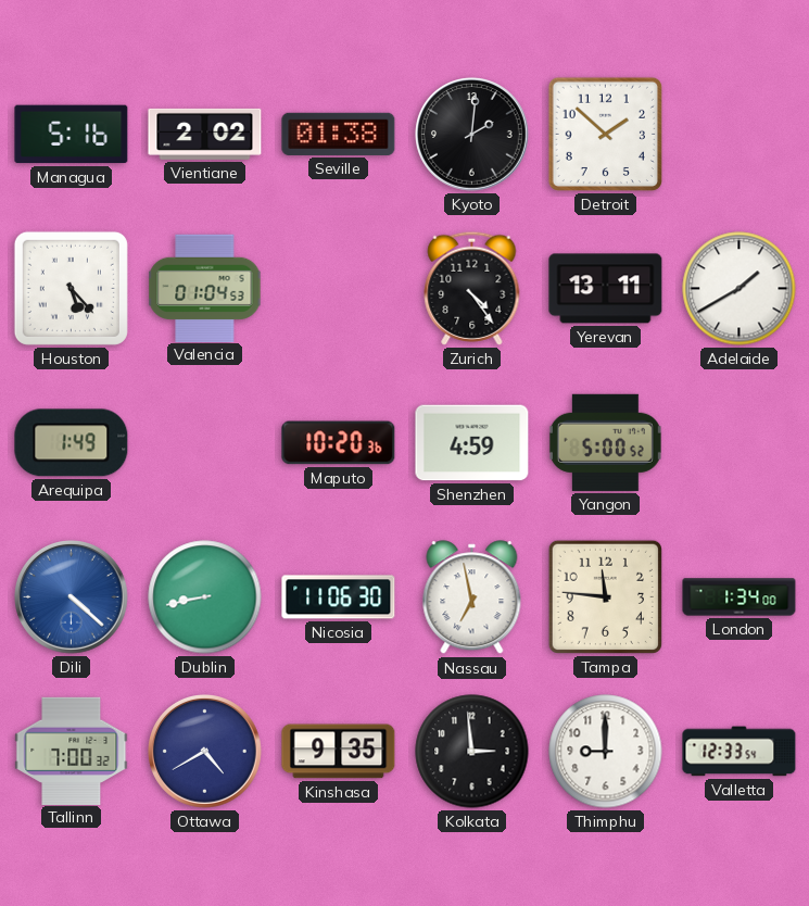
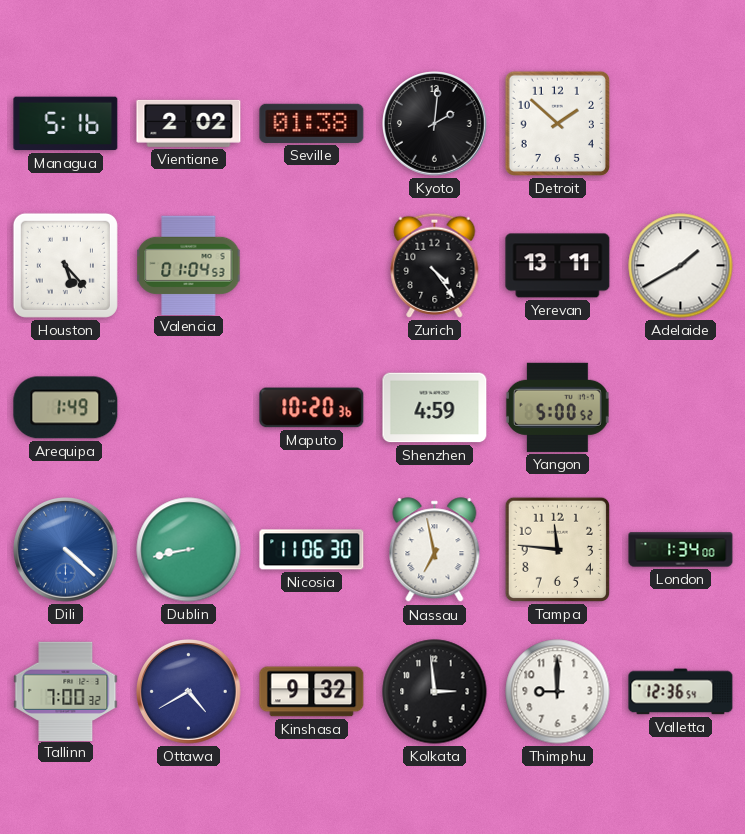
Kinshasa: 9:35 -> 9:32 (312, 692)
Valletta: 12:33 -> 12:36 (681, 692)
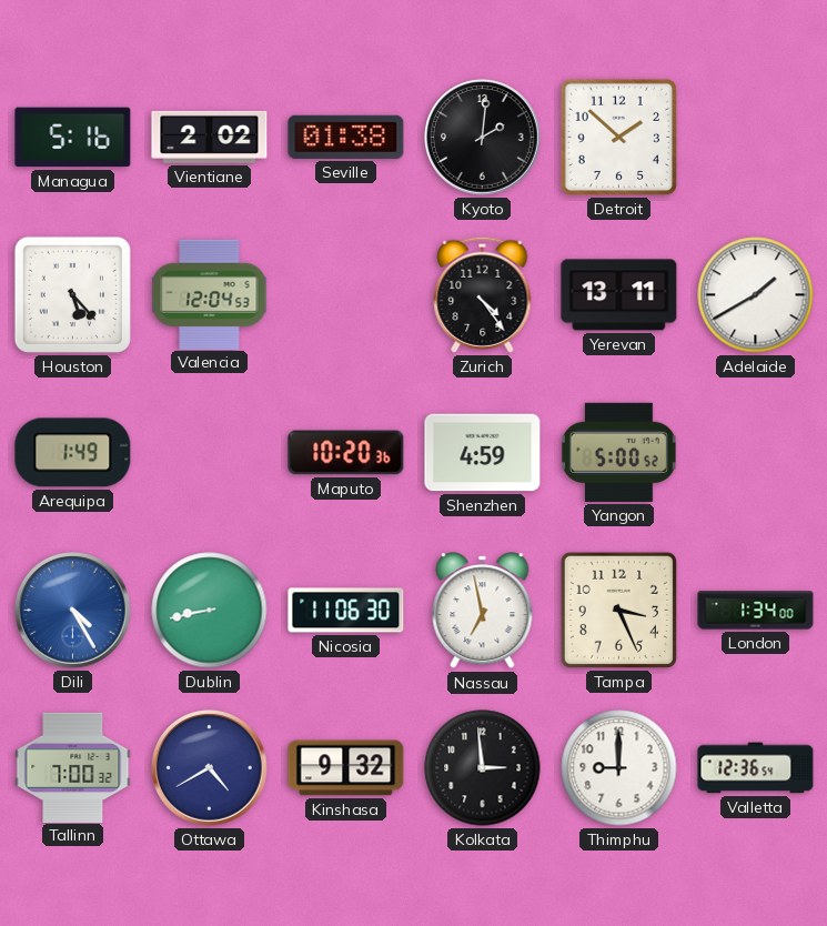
Valencia: 01:04 -> 12:04 (210, 294)
Dili: 4:22 -> 4:25 (73, 611)
Tampa: 11:46 -> 3:26 (618, 610)
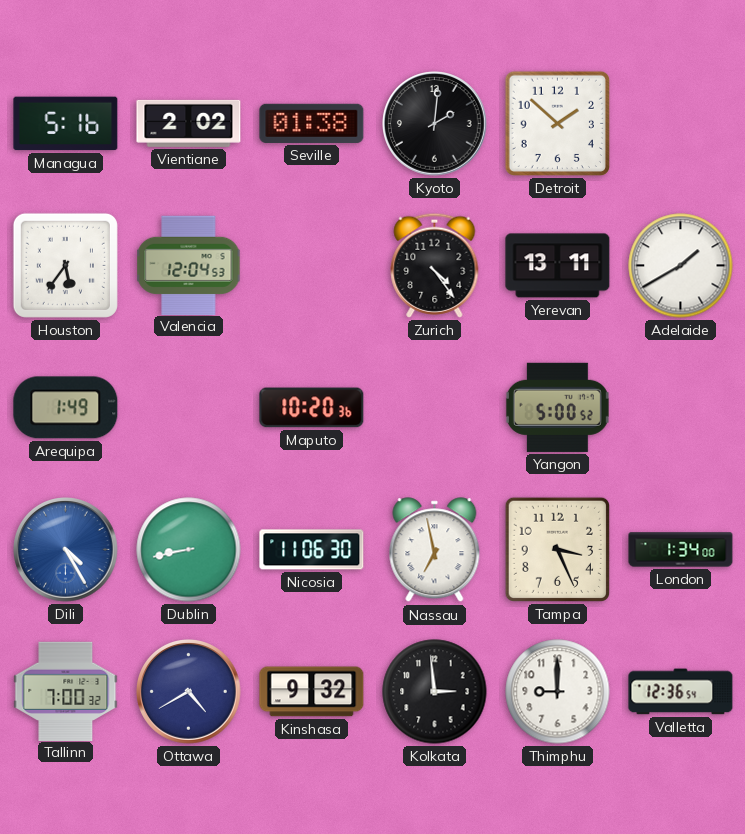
Houston: 5:23 -> 5:36 (65, 265)
Shenzhen: 4:59 -> none (483, 453)
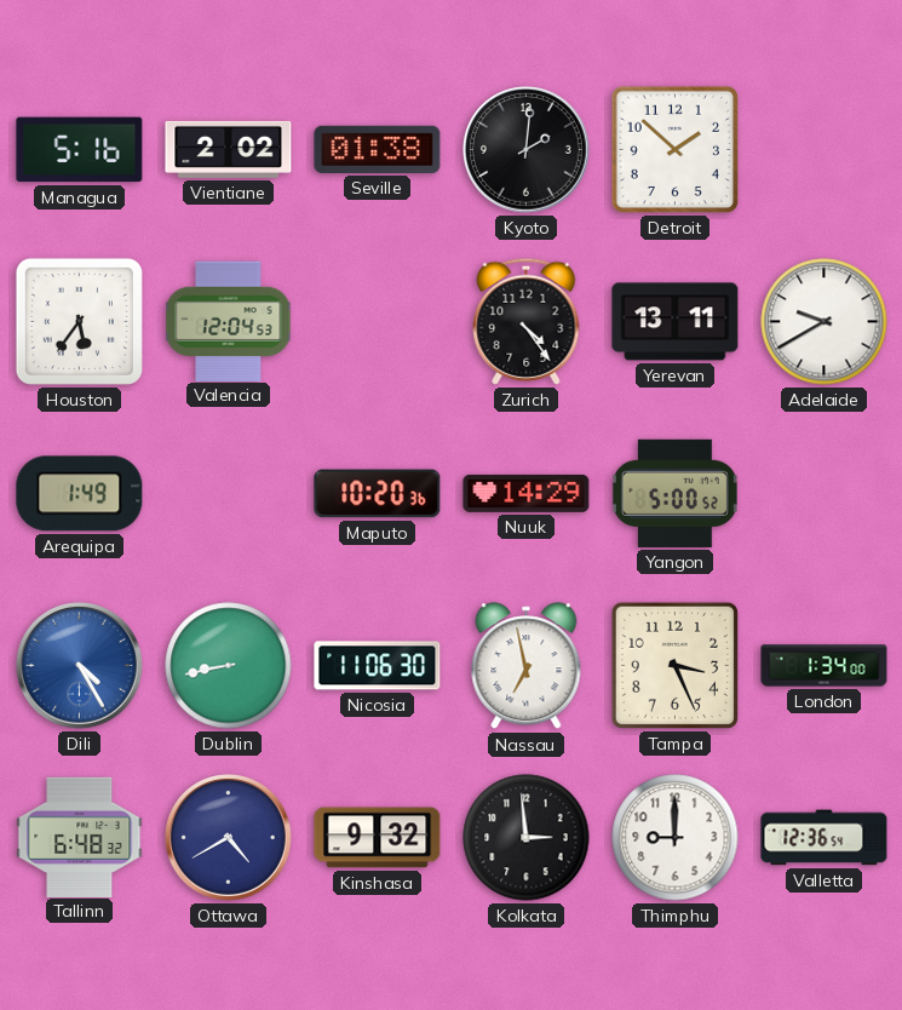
Adelaide: 1:40 -> 9:40 (825, 322)
Nuuk: none -> 14:29 (527, 493)
Tallinn: 7:00 -> 6:48 (80, 837)
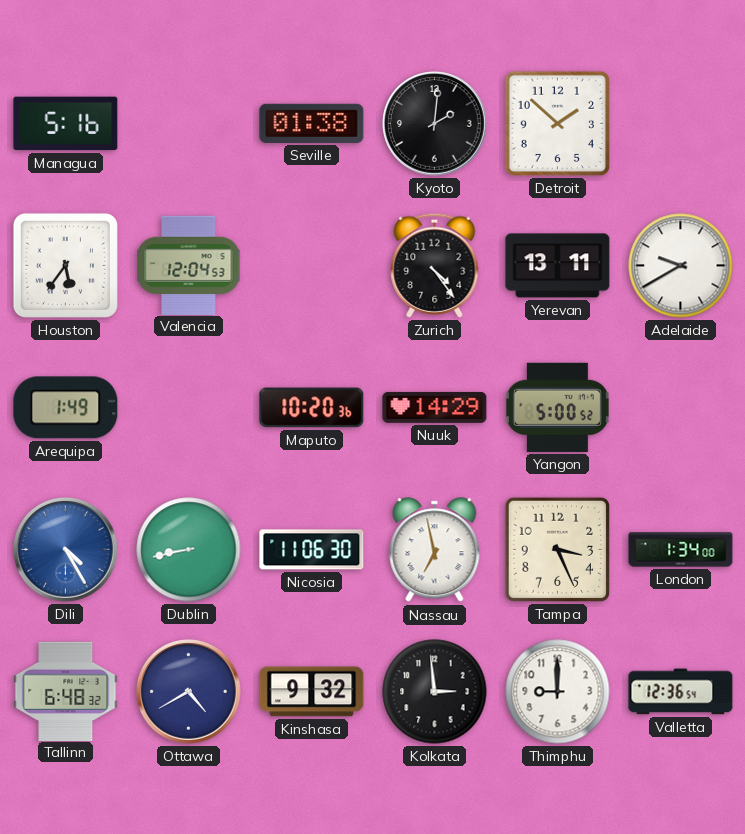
Vientiane: 2:02 -> none (229, 149)
